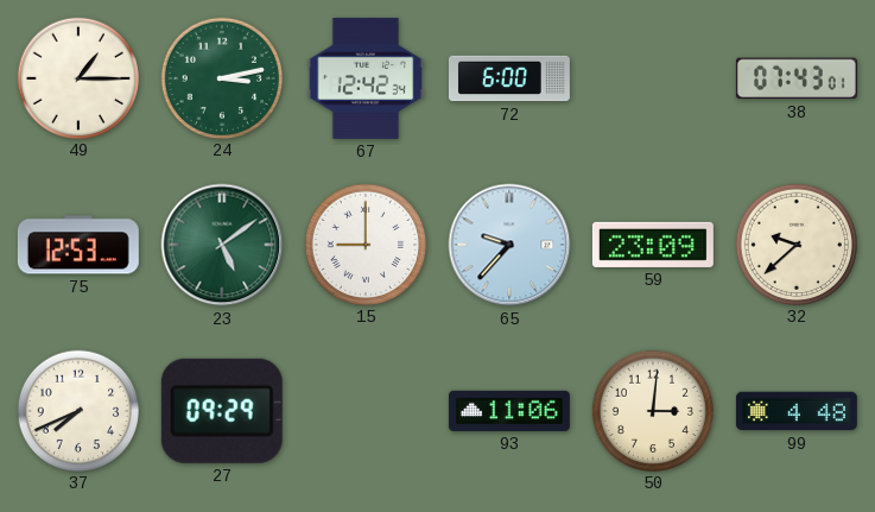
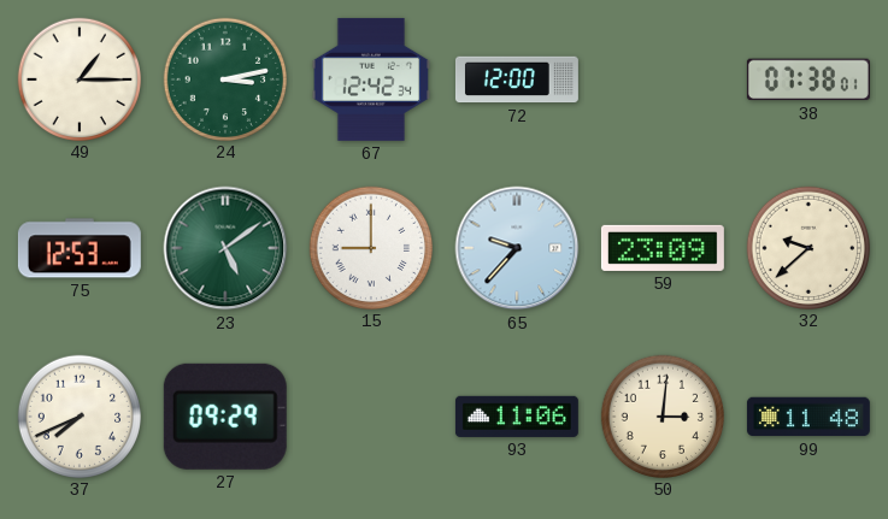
72: 6:00 -> 12:00 (517, 79)
38: 07:43 -> 07:38 (808, 79)
99: 4:48 -> 11:48 (808, 417)
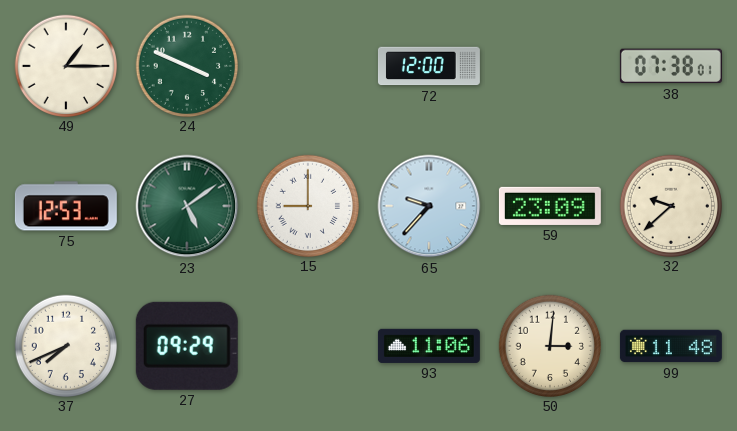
24: 3:13 -> 3:49 (186, 65)
67: 12:42 -> none (370, 79)
